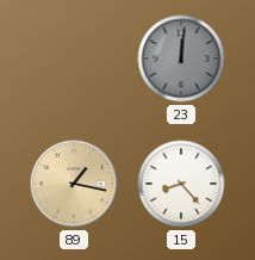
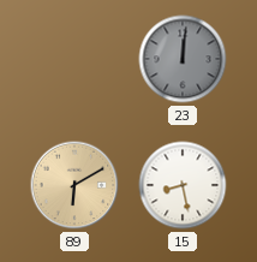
89: 1:17 -> 6:10 (74, 185)
15: 8:23 -> 8:28 (183, 185)
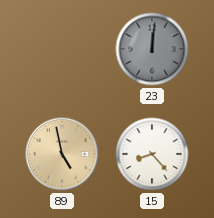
89: 6:10 -> 4:58 (62, 154)
15: 8:28 -> 8:23 (152, 154)
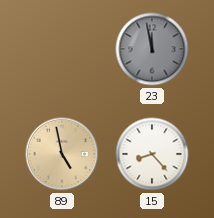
23: 12:01 -> 11:58 (152, 49)
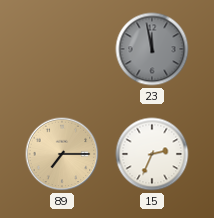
89: 4:58 -> 7:15 (62, 154)
15: 8:23 -> 2:34 (152, 154)
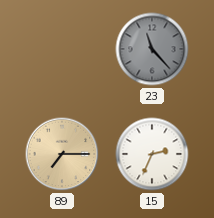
23: 11:58 -> 11:23 (152, 49)
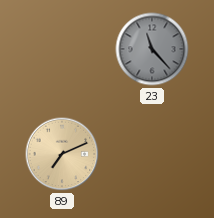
89: 7:15 -> 7:11 (62, 154)
15: 2:34 -> none (152, 154)
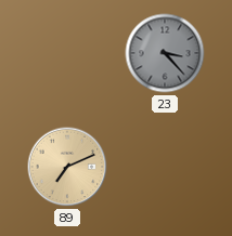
23: 11:23 -> 3:23 (165, 53)
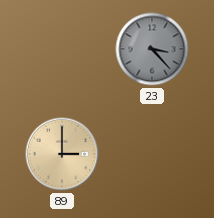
89: 7:11 -> 3:00 (62, 154)
